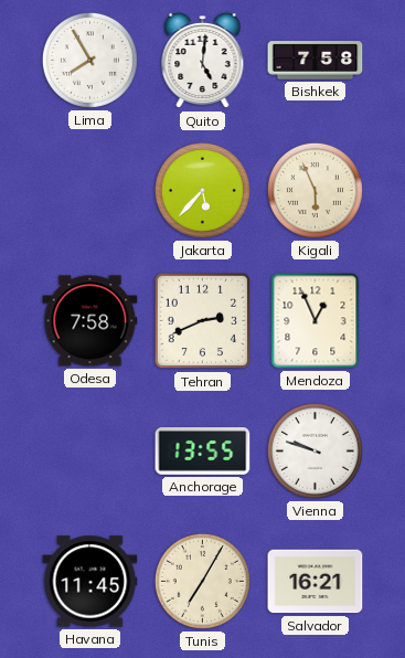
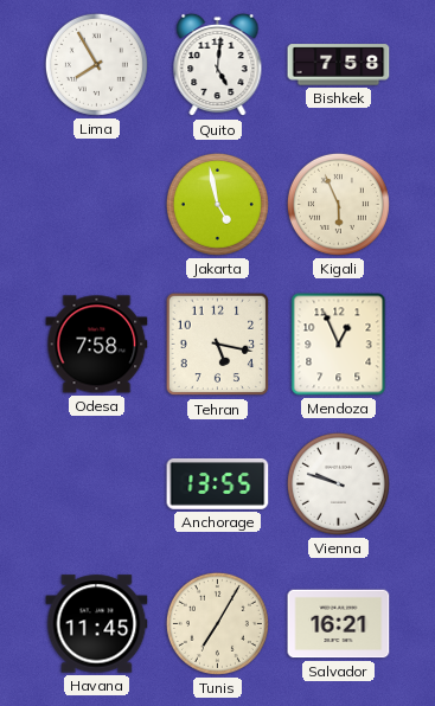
Jakarta: 5:37 -> 4:58 (217, 204)
Tehran: 2:41 -> 5:17 (218, 345)
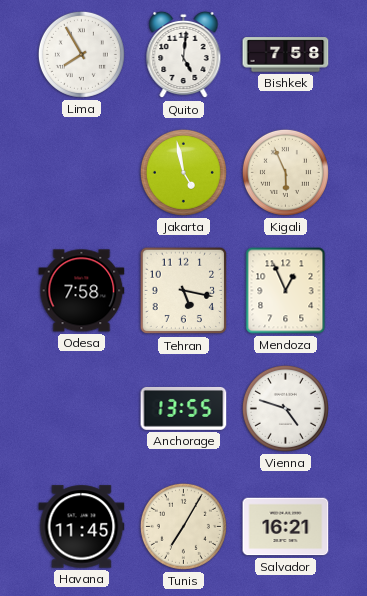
Vienna: 9:48 -> 4:48 (285, 408)
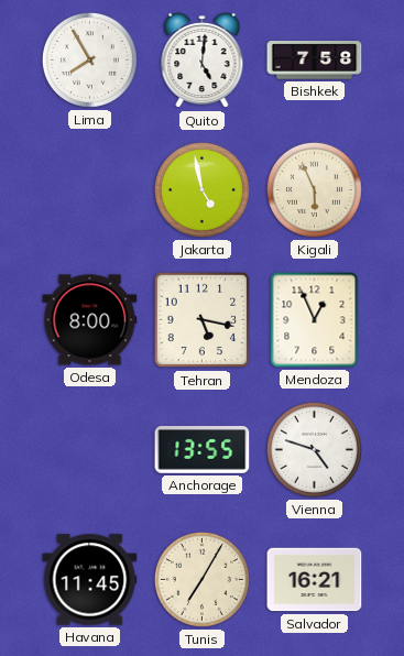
Odesa: 7:58 -> 8:00 (90, 320)
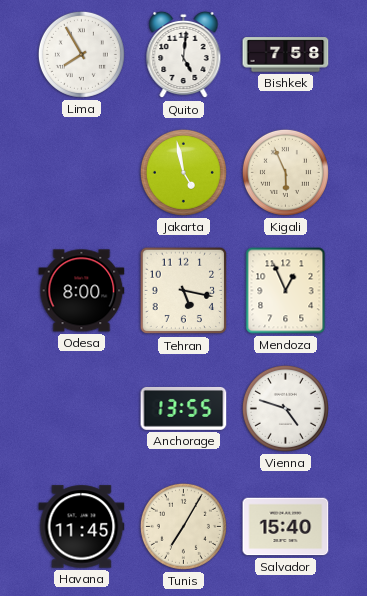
Salvador: 16:21 -> 15:40 (286, 527)
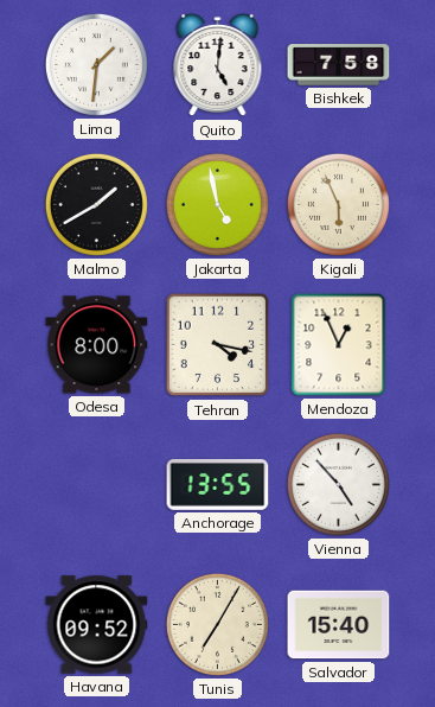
Lima: 7:55 -> 1:31 (96, 64)
Malmo: none -> 1:40 (96, 204)
Tehran: 5:17 -> 4:17 (218, 345)
Vienna: 4:48 -> 4:53 (338, 484)
Havana: 11:45 -> 09:52 (97, 625)
